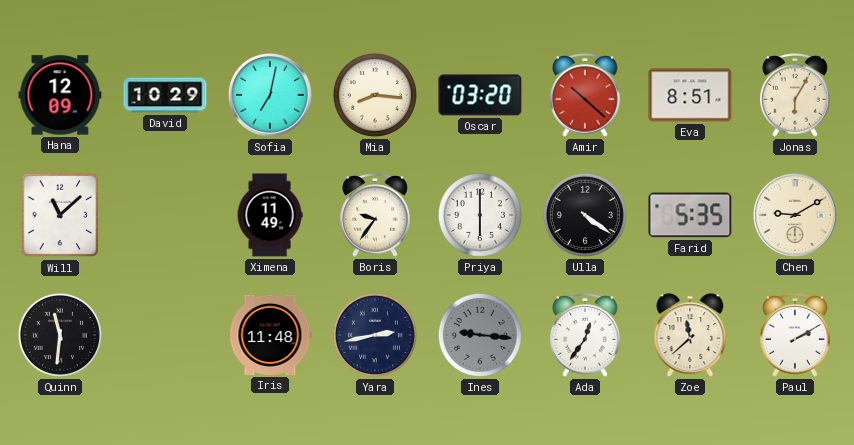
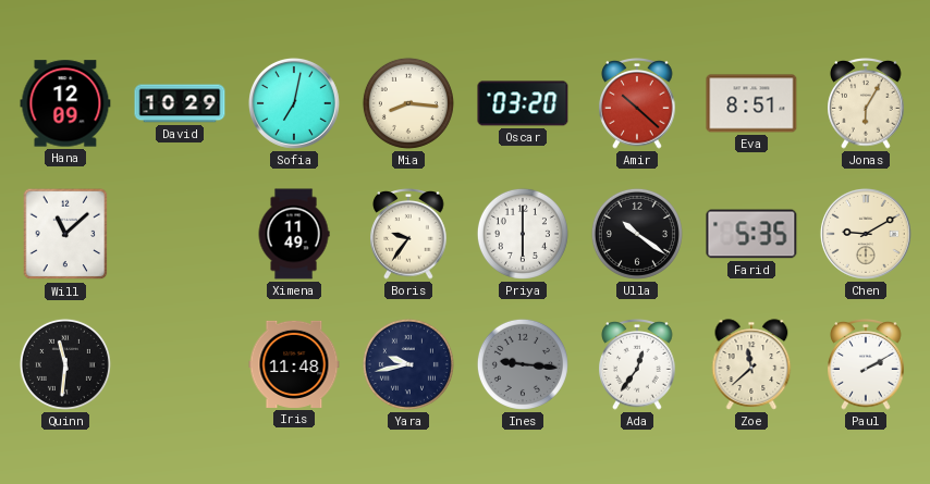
Ulla: 4:21 -> 10:21 (637, 234)
Yara: 2:43 -> 9:43 (408, 364)
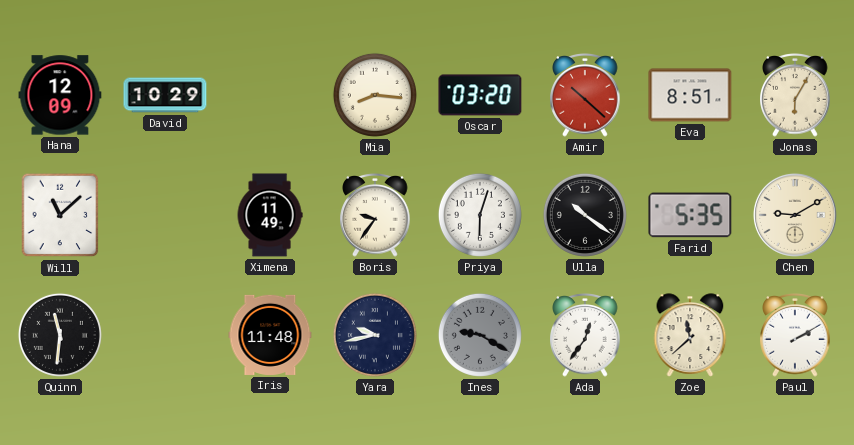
Sofia: 7:02 -> none (294, 103)
Priya: 6:00 -> 6:03 (480, 215)
Ines: 9:16 -> 9:20 (480, 335)
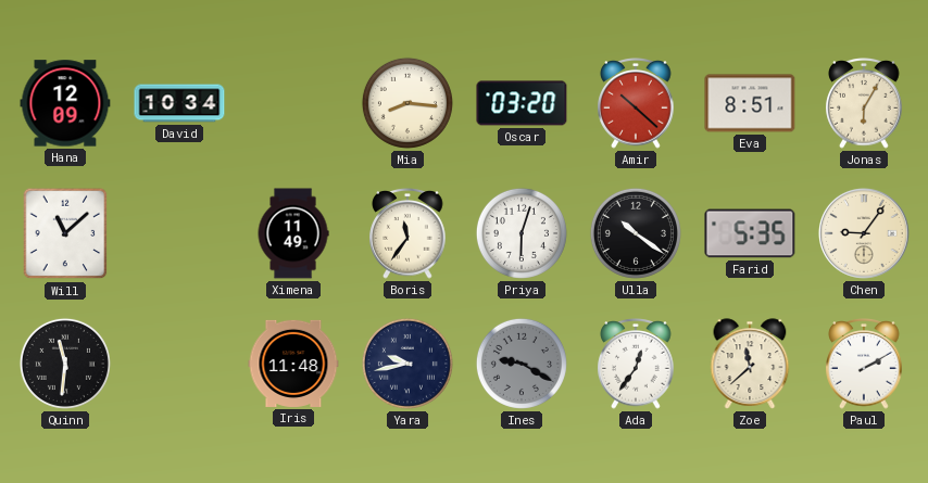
David: 10:29 -> 10:34 (179, 103)
Boris: 9:36 -> 11:36 (407, 234)
Chen: 9:10 -> 9:06 (864, 233)
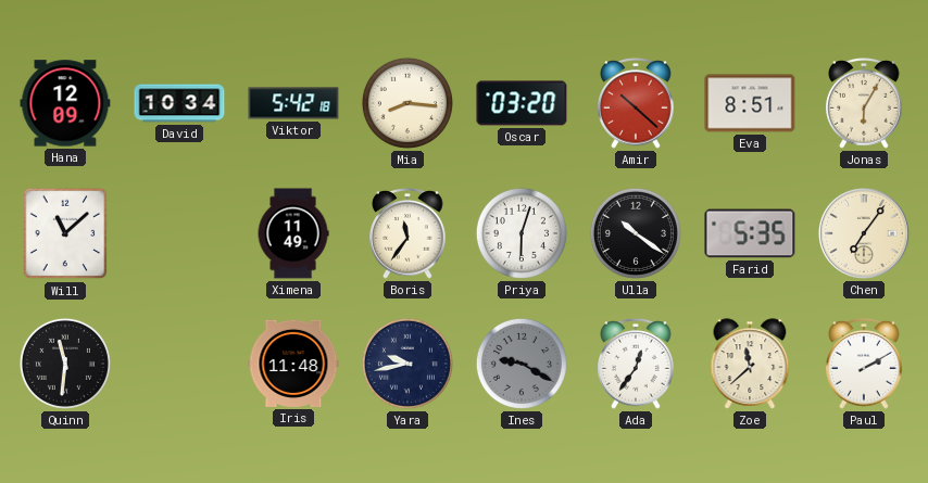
Viktor: none -> 5:42 (293, 103)
Chen: 9:06 -> 7:06 (864, 233)
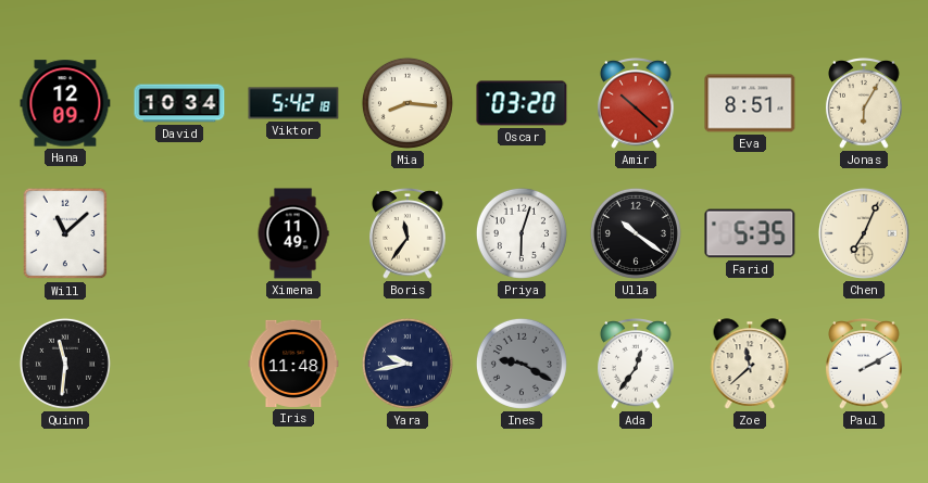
Chen: 7:06 -> 7:04 (864, 233)
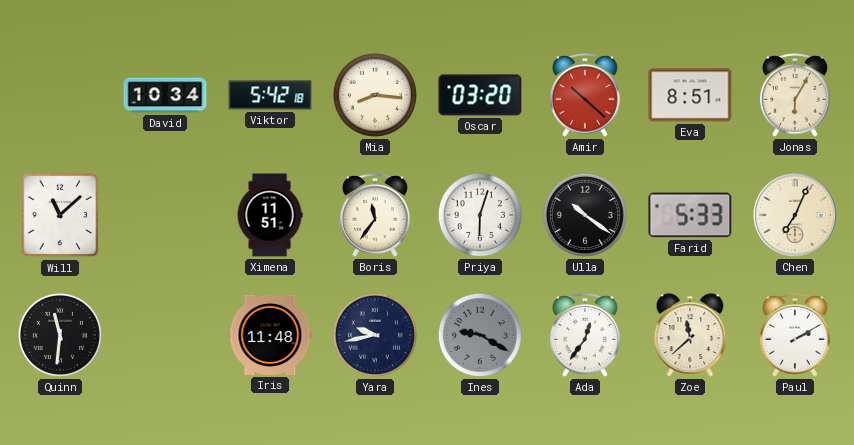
Hana: 12:09 -> none (65, 103)
Ximena: 11:49 -> 11:51 (270, 215)
Farid: 5:35 -> 5:33 (690, 215)
